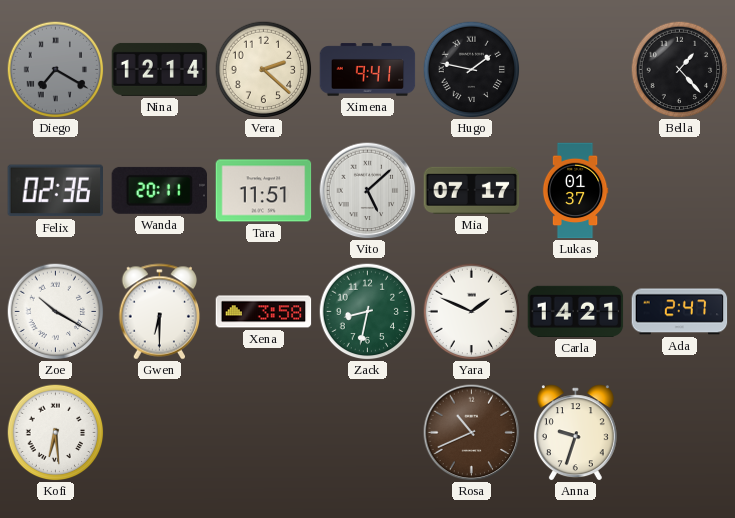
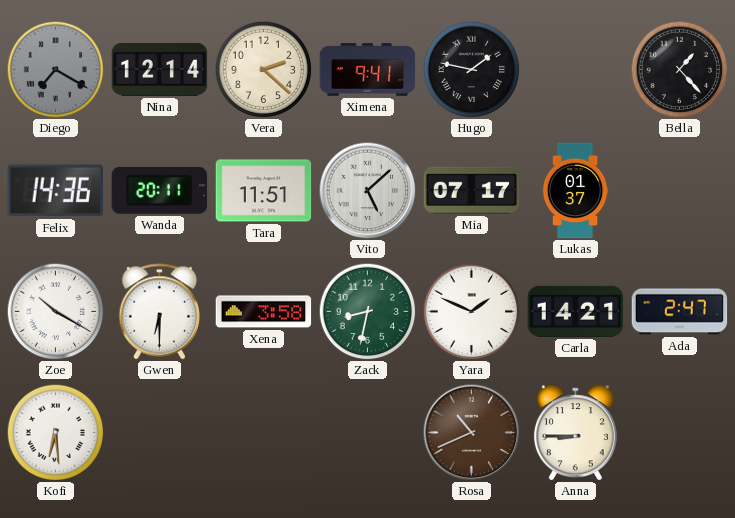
Felix: 02:36 -> 14:36 (55, 191)
Anna: 9:33 -> 8:45 (575, 433)
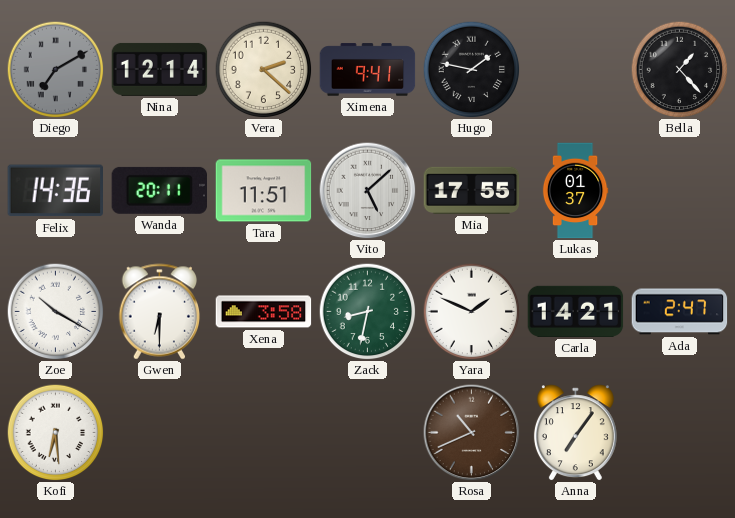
Diego: 7:20 -> 7:10 (55, 69)
Mia: 07:17 -> 17:55 (472, 190)
Anna: 8:45 -> 7:06 (575, 433)
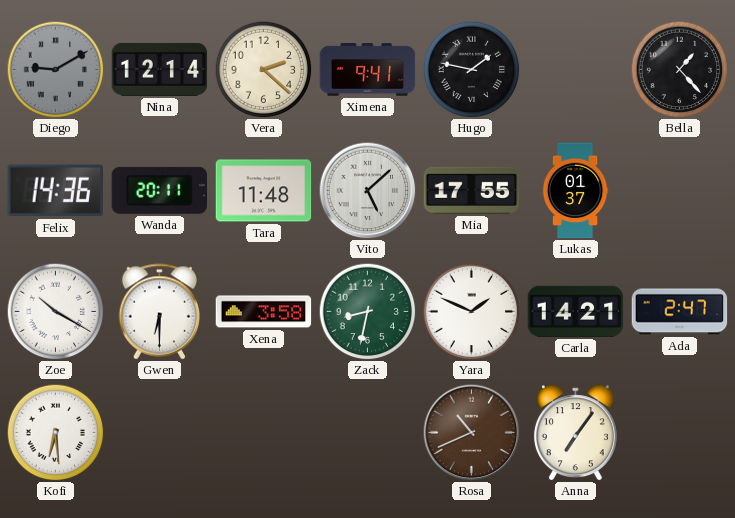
Diego: 7:10 -> 9:10 (55, 69)
Tara: 11:51 -> 11:48 (264, 191)
